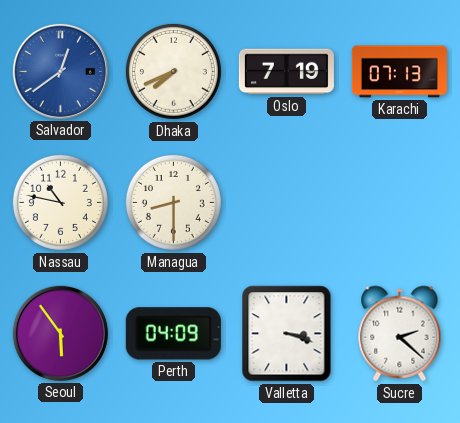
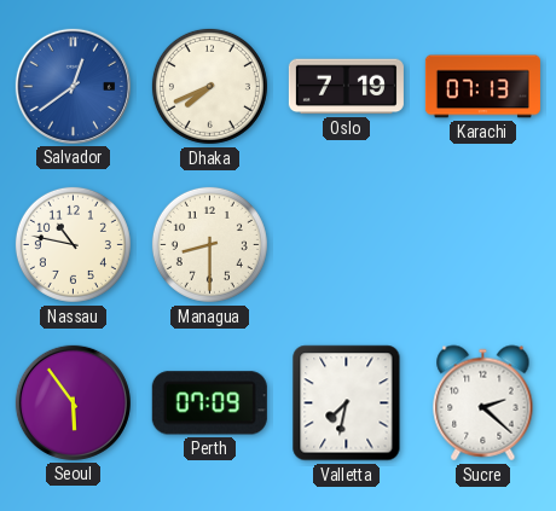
Perth: 04:09 -> 07:09 (209, 403)
Valletta: 3:18 -> 7:32 (347, 403)
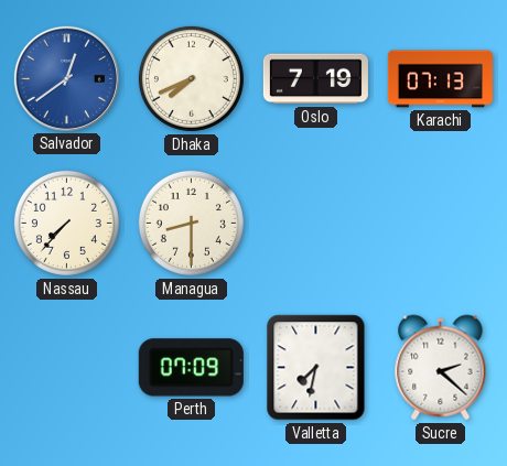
Nassau: 10:47 -> 7:37 (66, 223)
Seoul: 5:54 -> none (73, 402)
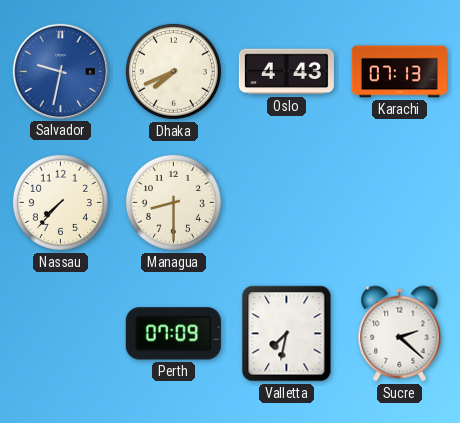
Salvador: 12:39 -> 9:32 (60, 71)
Oslo: 7:19 -> 4:43 (286, 72)
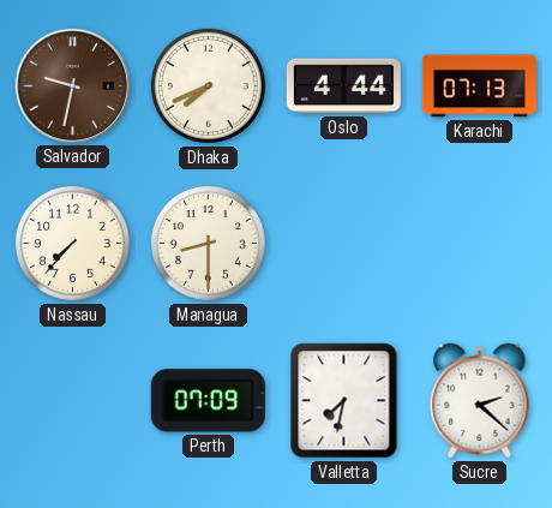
Salvador dial: blue -> brown (72, 85)
Oslo: 4:43 -> 4:44 (343, 86)
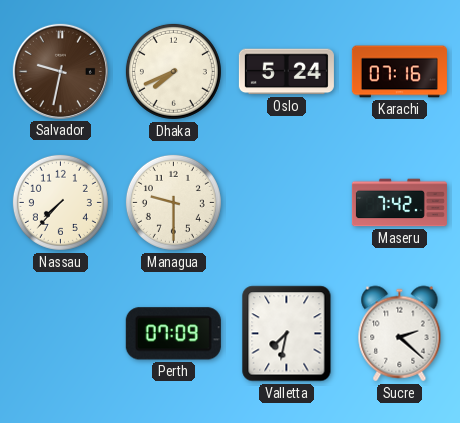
Oslo: 4:44 -> 5:24 (286, 72)
Karachi: 07:13 -> 07:16 (399, 72)
Managua: 8:30 -> 9:30 (173, 202)
Maseru: none -> 7:42 (399, 203)
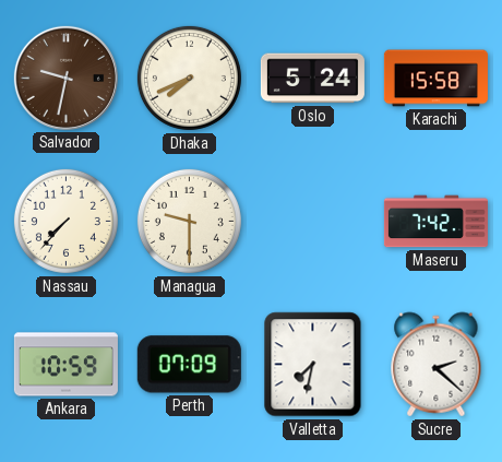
Karachi: 07:16 -> 15:58 (435, 79)
Ankara: none -> 10:59 (65, 365)
